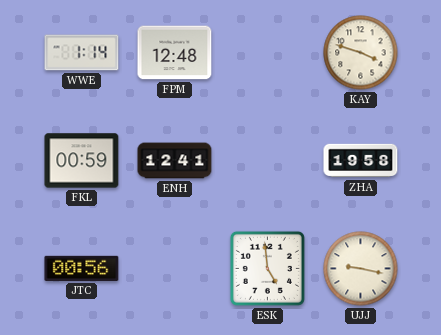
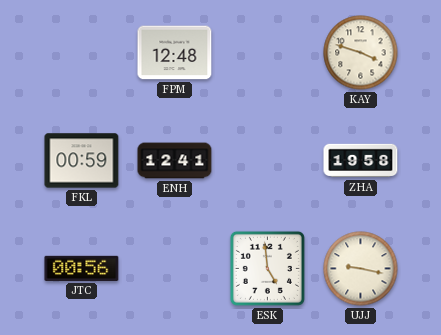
WWE: 1:14 -> none (82, 53)
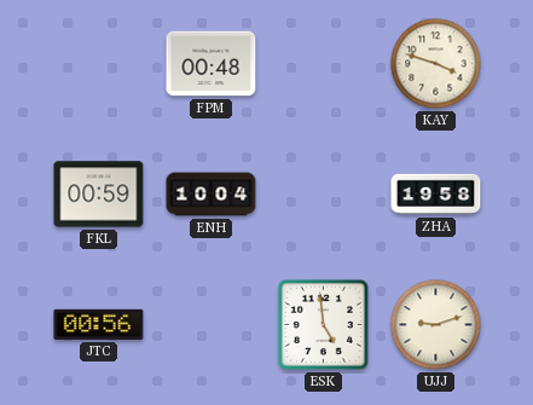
FPM: 12:48 -> 00:48 (212, 64)
ENH: 12:41 -> 10:04 (212, 195)
UJJ: 9:17 -> 9:12 (436, 325)
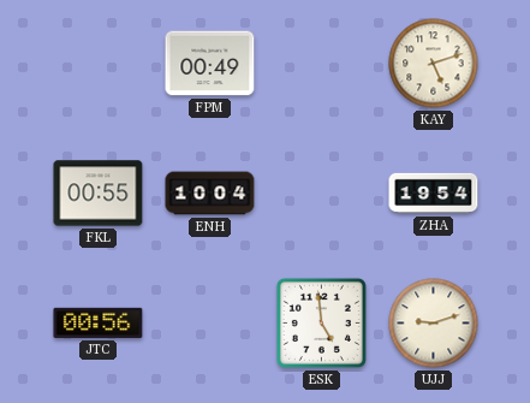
FPM: 00:48 -> 00:49 (210, 64)
KAY: 3:48 -> 5:12 (434, 64)
FKL: 00:59 -> 00:55 (99, 194)
ZHA: 19:58 -> 19:54 (434, 194)
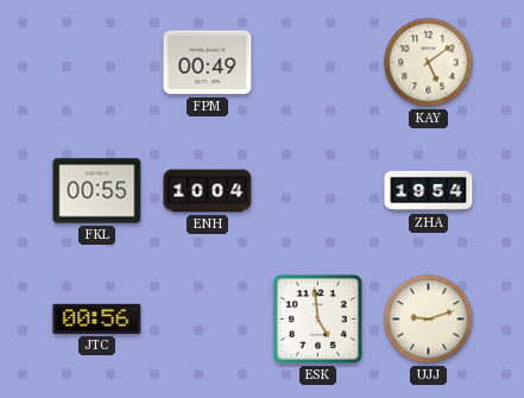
KAY: 5:12 -> 5:09 (429, 63)
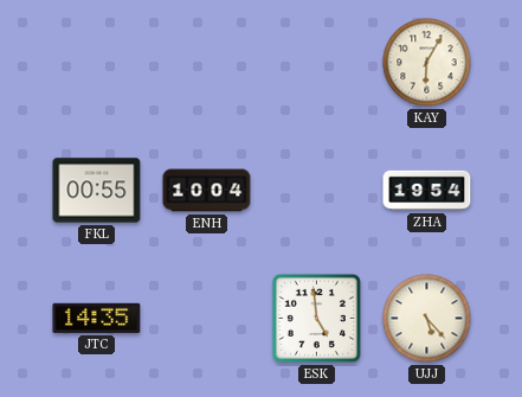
FPM: 00:49 -> none (208, 63)
KAY: 5:09 -> 6:05 (427, 63)
JTC: 00:56 -> 14:35 (97, 318)
UJJ: 9:12 -> 5:23 (427, 319)
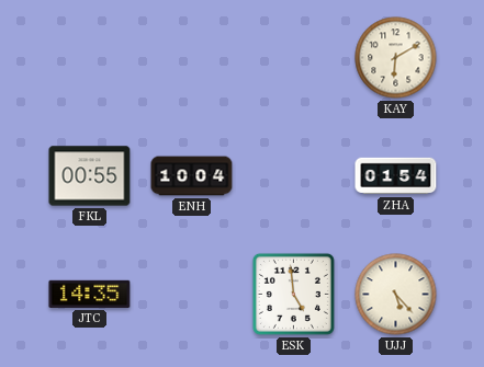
KAY: 6:05 -> 6:10 (396, 58)
ZHA: 19:54 -> 01:54 (396, 176)
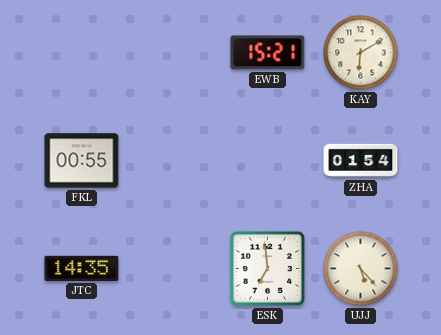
EWB: none -> 15:21 (268, 53)
ENH: 10:04 -> none (192, 176)
ESK: 4:59 -> 6:59 (267, 268)
